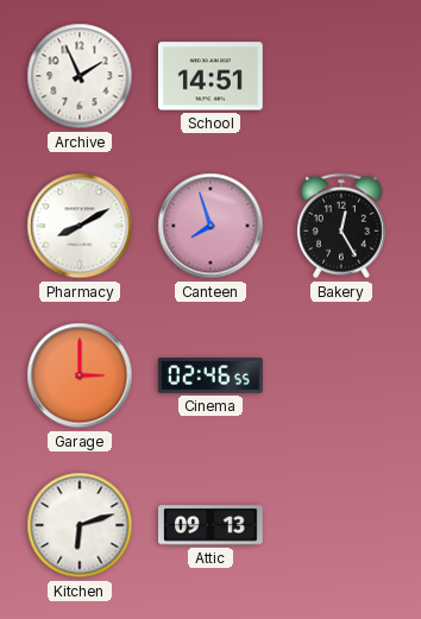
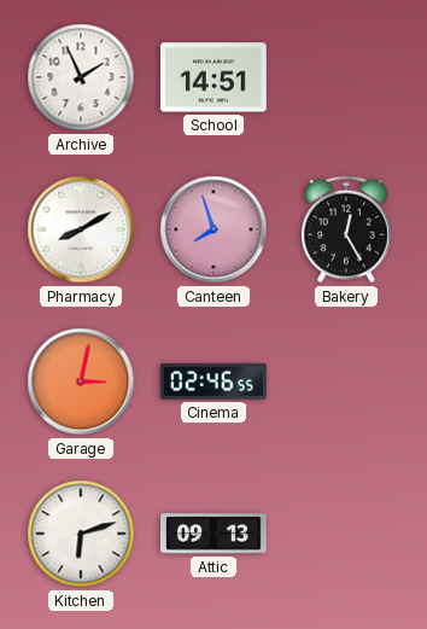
Garage: 3:00 -> 3:02 (81, 382)
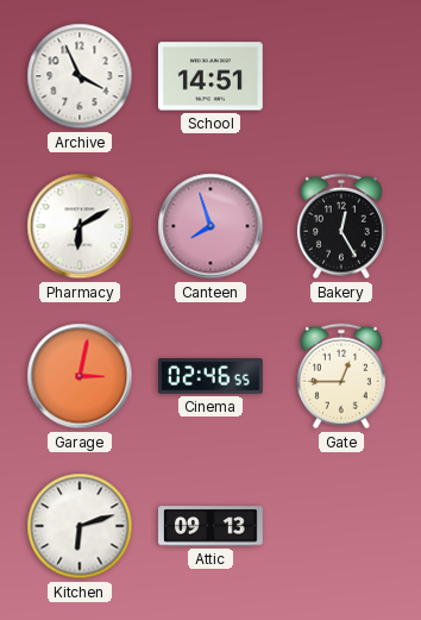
Archive: 1:56 -> 3:56 (80, 76)
Pharmacy: 8:10 -> 6:10 (80, 226)
Gate: none -> 12:45 (341, 376)
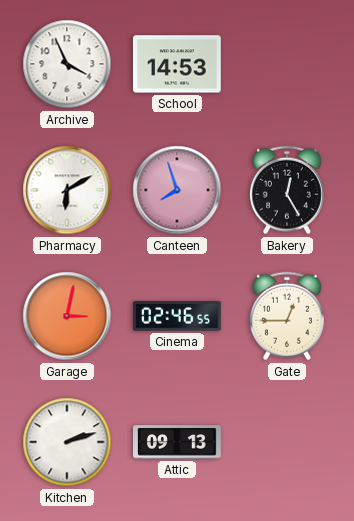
School: 14:51 -> 14:53 (177, 64)
Kitchen: 6:12 -> 2:12 (67, 442)
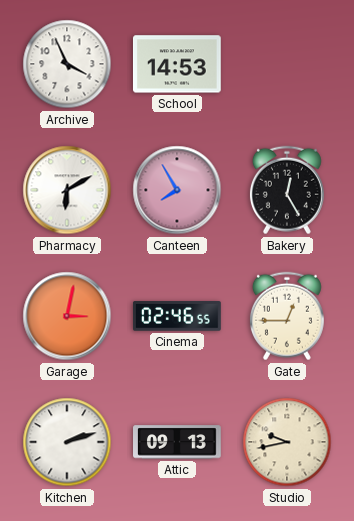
Canteen: 7:57 -> 7:55 (177, 190)
Studio: none -> 9:43 (287, 442)
